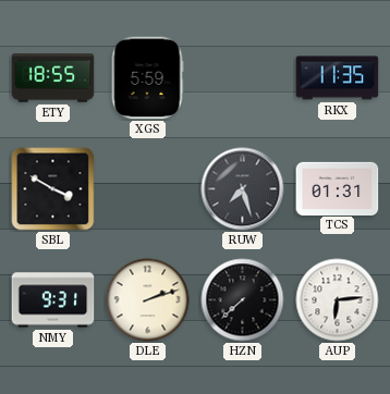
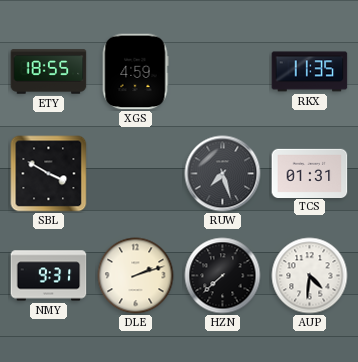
XGS: 5:59 -> 4:59 (135, 72)
AUP: 6:14 -> 4:31 (310, 276)
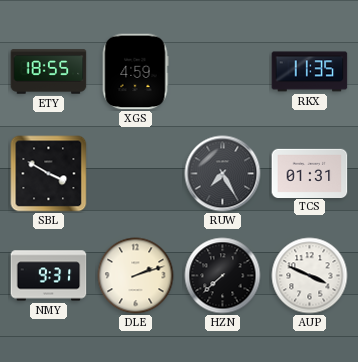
RUW: 7:27 -> 7:25 (223, 174)
AUP: 4:31 -> 3:49 (310, 276)
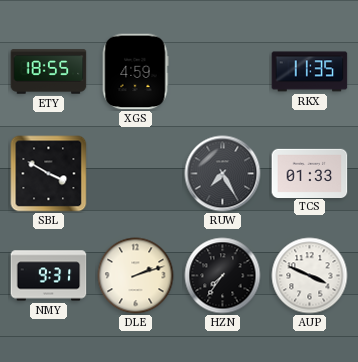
TCS: 01:31 -> 01:33 (310, 173)
HZN: 7:38 -> 7:36 (223, 276)
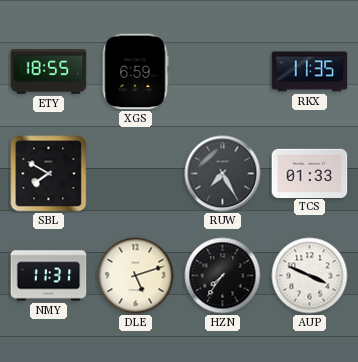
XGS: 4:59 -> 6:59 (135, 72)
SBL: 3:50 -> 7:50 (49, 174)
NMY: 9:31 -> 11:31 (49, 276)
DLE: 2:12 -> 5:12 (136, 276)
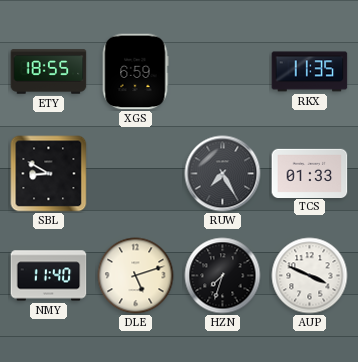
SBL: 7:50 -> 8:50 (49, 174)
NMY: 11:31 -> 11:40 (49, 276)
HZN: 7:36 -> 7:33 (223, 276)
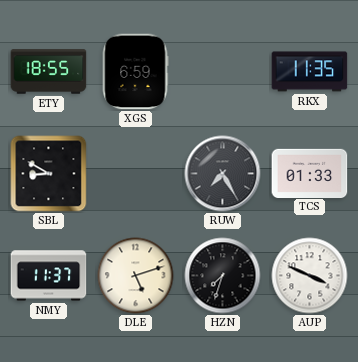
NMY: 11:40 -> 11:37 (49, 276)
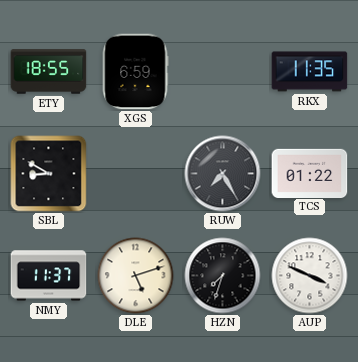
TCS: 01:33 -> 01:22 (310, 173)
